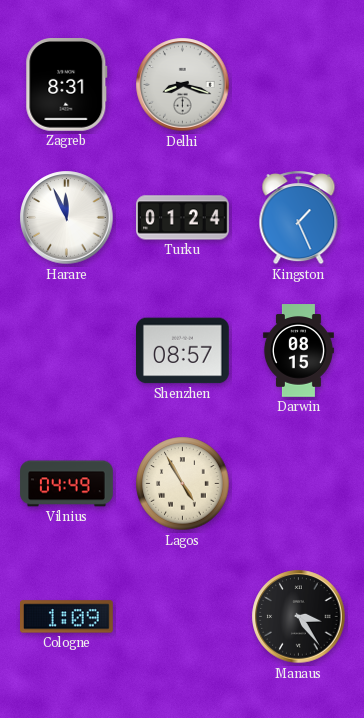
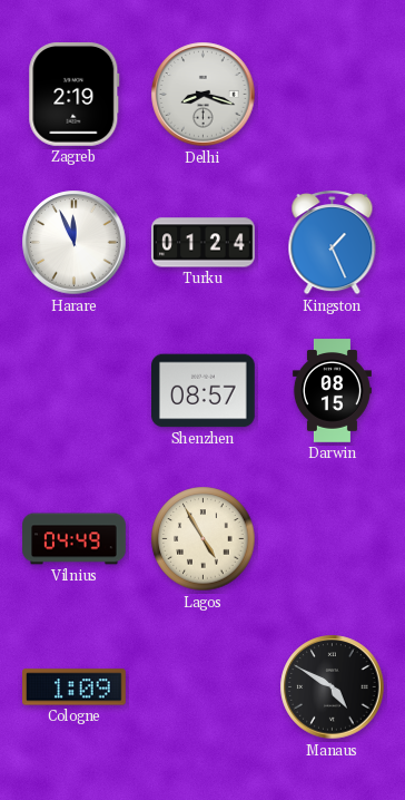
Zagreb: 8:31 -> 2:19 (75, 95)
Manaus: 3:24 -> 4:50 (333, 687)
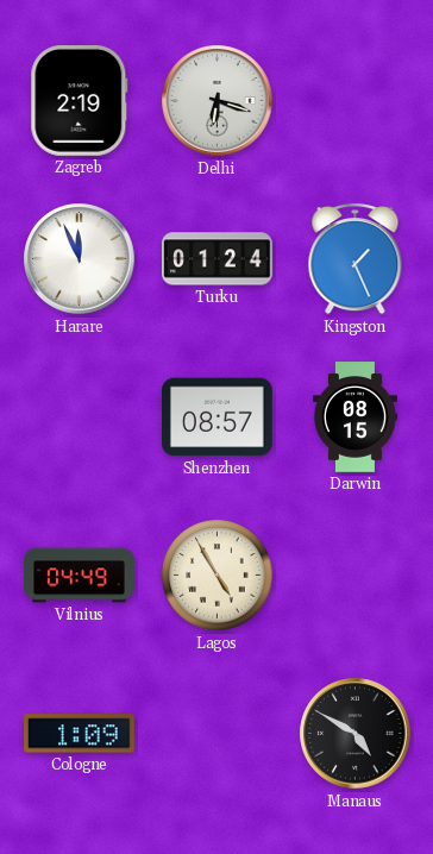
Delhi: 8:18 -> 6:18 (218, 101)
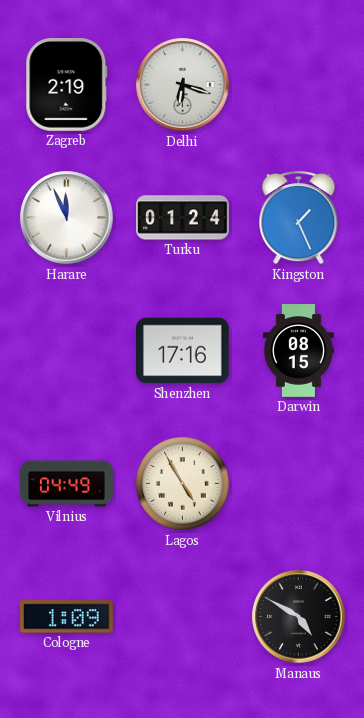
Shenzhen: 08:57 -> 17:16 (183, 351)
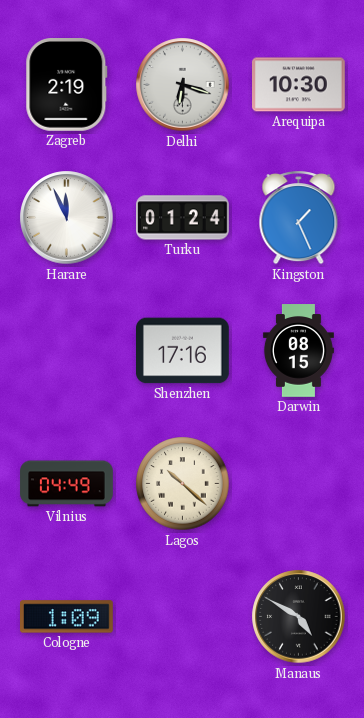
Arequipa: none -> 10:30 (299, 85)
Lagos: 4:55 -> 10:22 (183, 484)
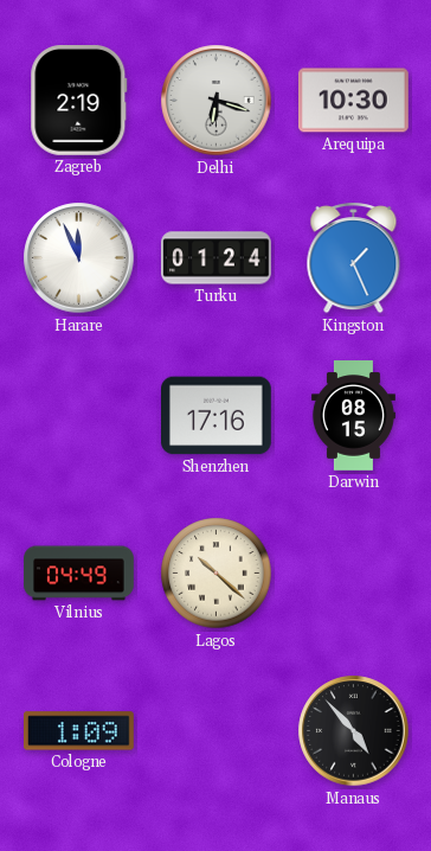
Manaus: 4:50 -> 4:53 (354, 731)
